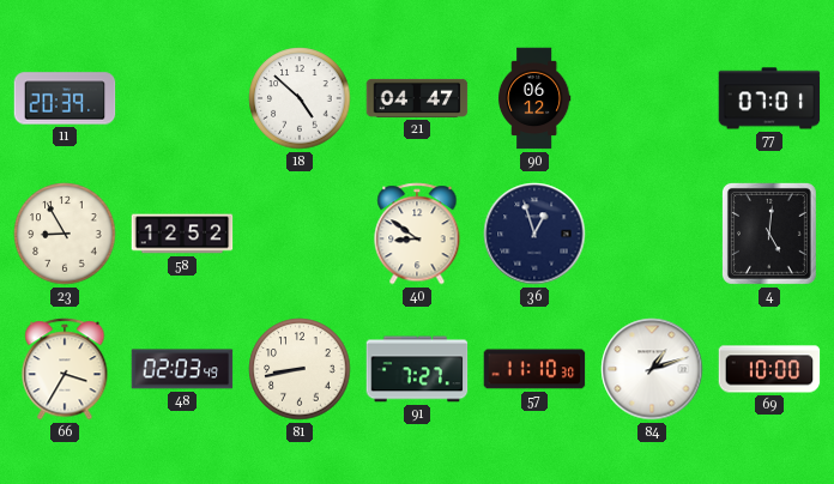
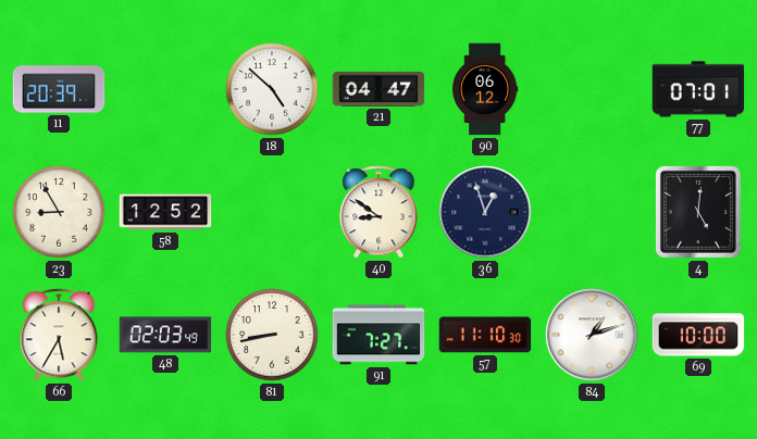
66: 3:35 -> 5:35 (59, 335)
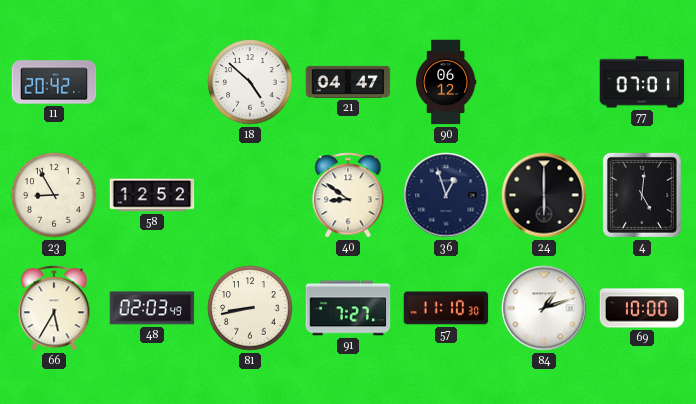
11: 20:39 -> 20:42 (54, 82)
24: none -> 6:00 (544, 195)
